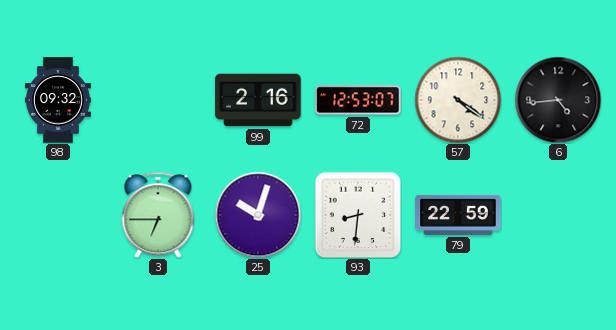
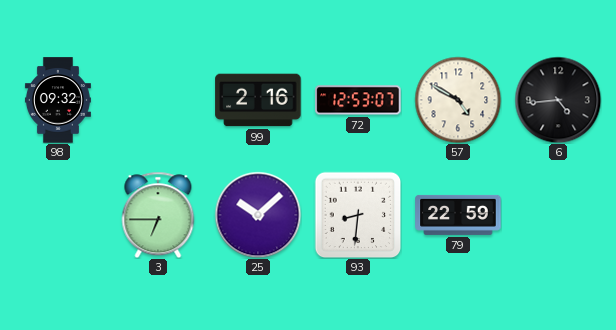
57: 4:21 -> 4:50 (458, 100)
25: 10:03 -> 10:08 (258, 215)
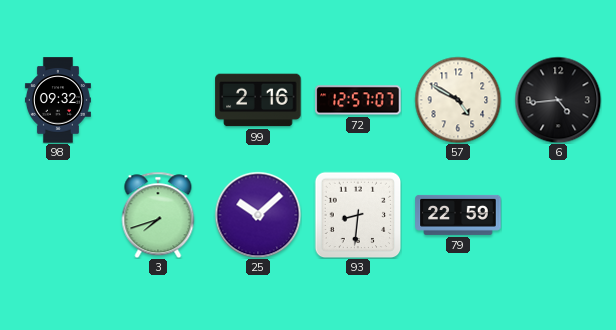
72: 12:53 -> 12:57 (358, 100)
3: 6:45 -> 7:42 (158, 215)
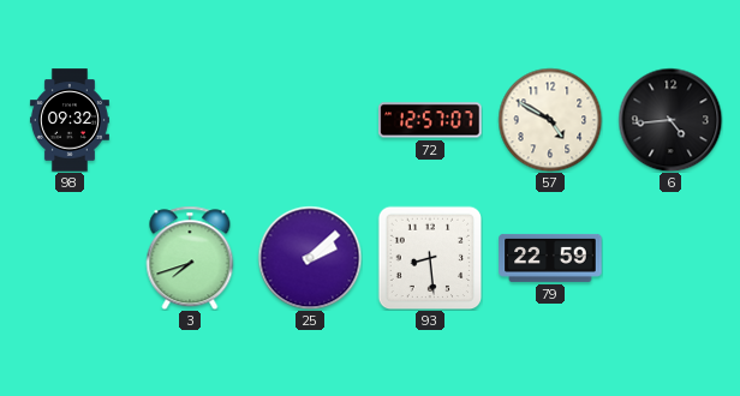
99: 2:16 -> none (258, 100)
25: 10:08 -> 2:08 (310, 258)
93: 8:31 -> 8:29 (430, 258)
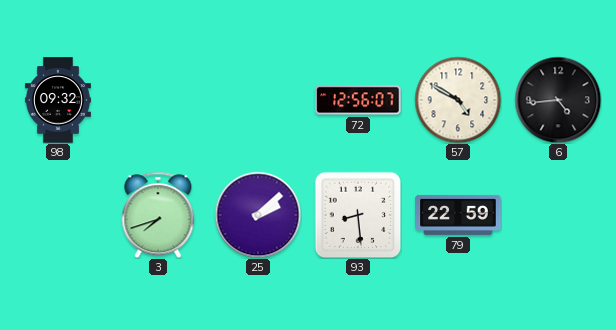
72: 12:57 -> 12:56 (358, 100)
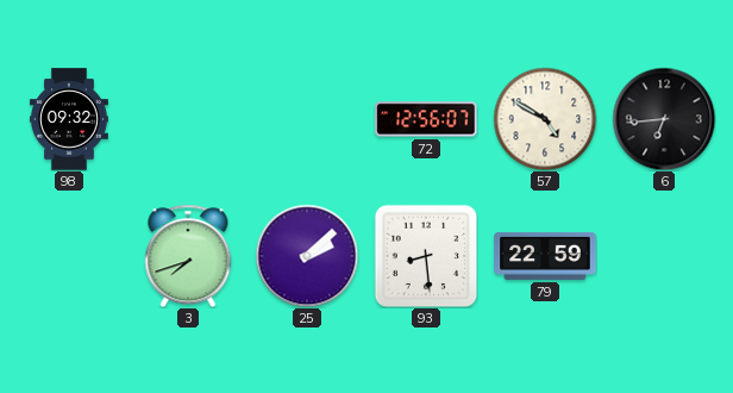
6: 4:44 -> 6:44 (664, 119)
